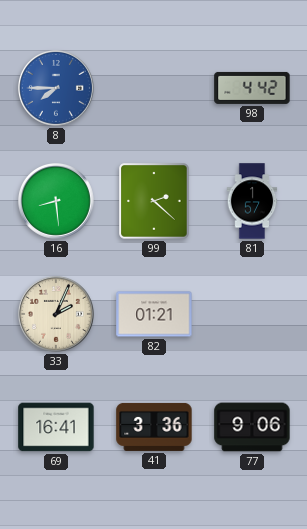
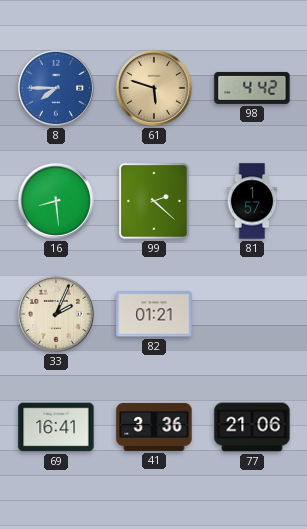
61: none -> 5:48 (154, 88)
77: 9:06 -> 21:06 (252, 427)
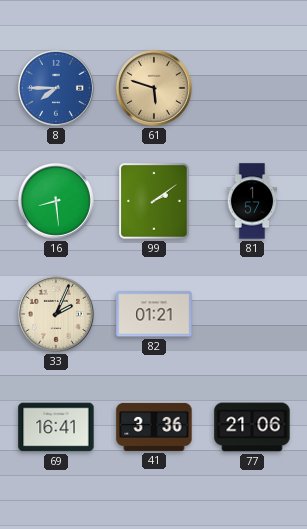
98: 4:42 -> none (252, 88)
99: 2:22 -> 2:09 (154, 201)
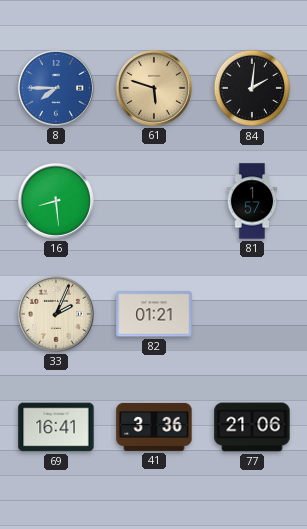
84: none -> 2:01 (252, 88)
99: 2:09 -> none (154, 201)
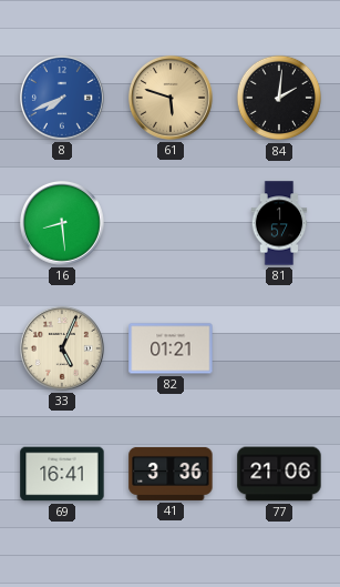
8: 7:45 -> 7:41 (62, 98)
33: 2:04 -> 5:04 (62, 348)
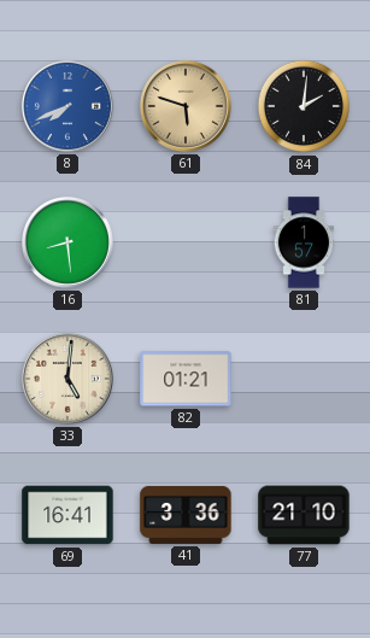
33: 5:04 -> 5:01 (67, 379)
77: 21:06 -> 21:10 (304, 515)
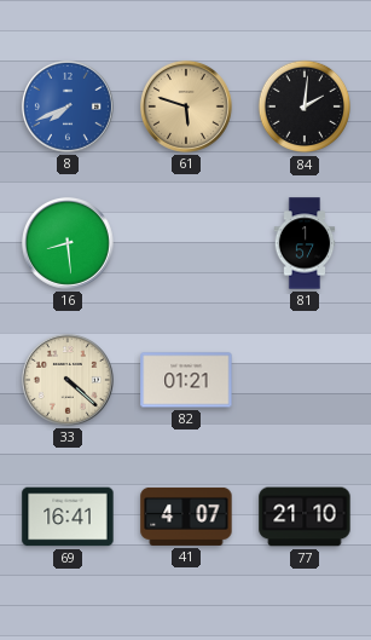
33: 5:01 -> 4:22 (68, 380)
41: 3:36 -> 4:07 (186, 517)
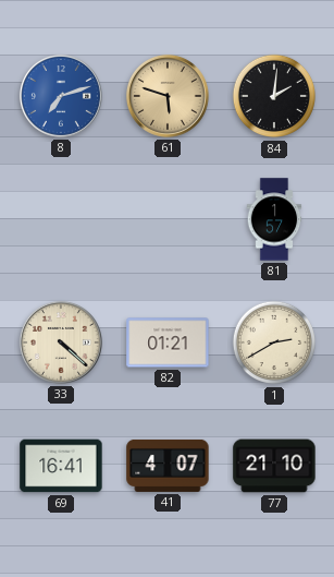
8: 7:41 -> 7:12 (61, 96)
16: 8:29 -> none (68, 243)
1: none -> 2:40 (274, 342)
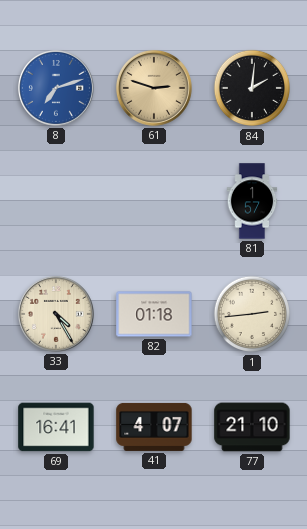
61: 5:48 -> 2:48 (154, 88)
33: 4:22 -> 4:25 (56, 314)
82: 01:21 -> 01:18 (154, 314)
1: 2:40 -> 2:44 (252, 314)
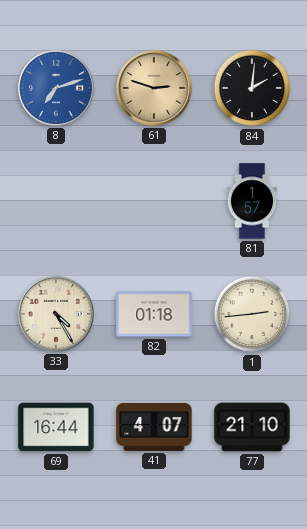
69: 16:41 -> 16:44 (56, 427)
